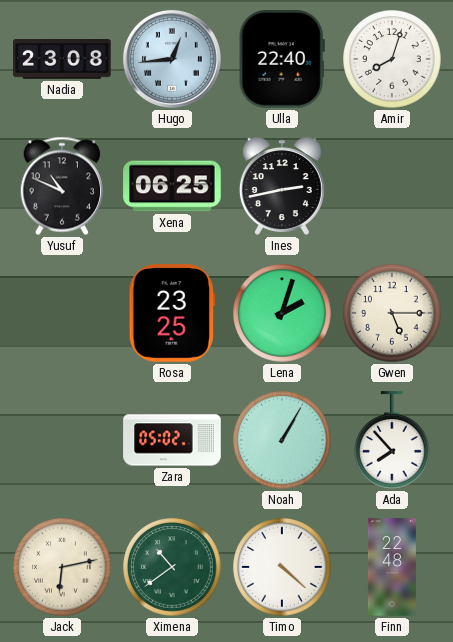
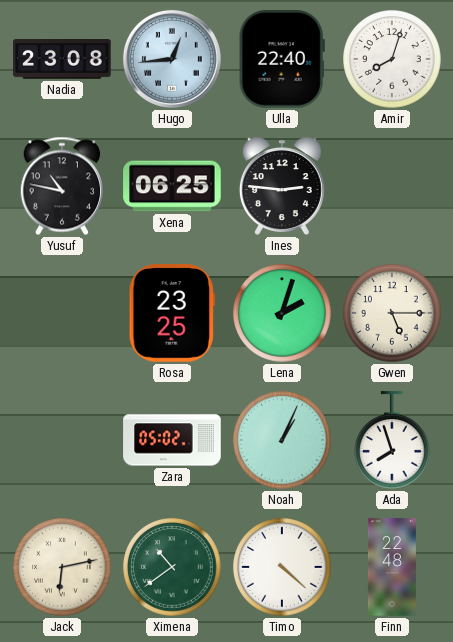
Yusuf: 10:49 -> 10:47 (61, 186)
Ines: 2:43 -> 2:46 (282, 186)
Noah: 1:05 -> 1:04 (282, 440)
Ada: 7:53 -> 7:57 (393, 440)
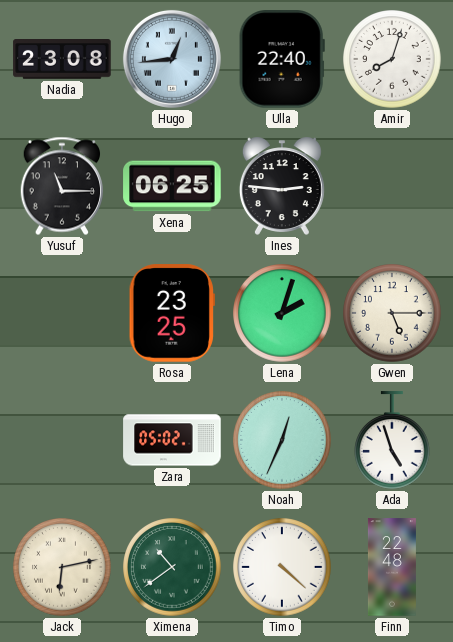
Yusuf: 10:47 -> 11:15 (61, 186)
Noah: 1:04 -> 12:34 (282, 440)
Ada: 7:57 -> 4:57 (393, 440)
